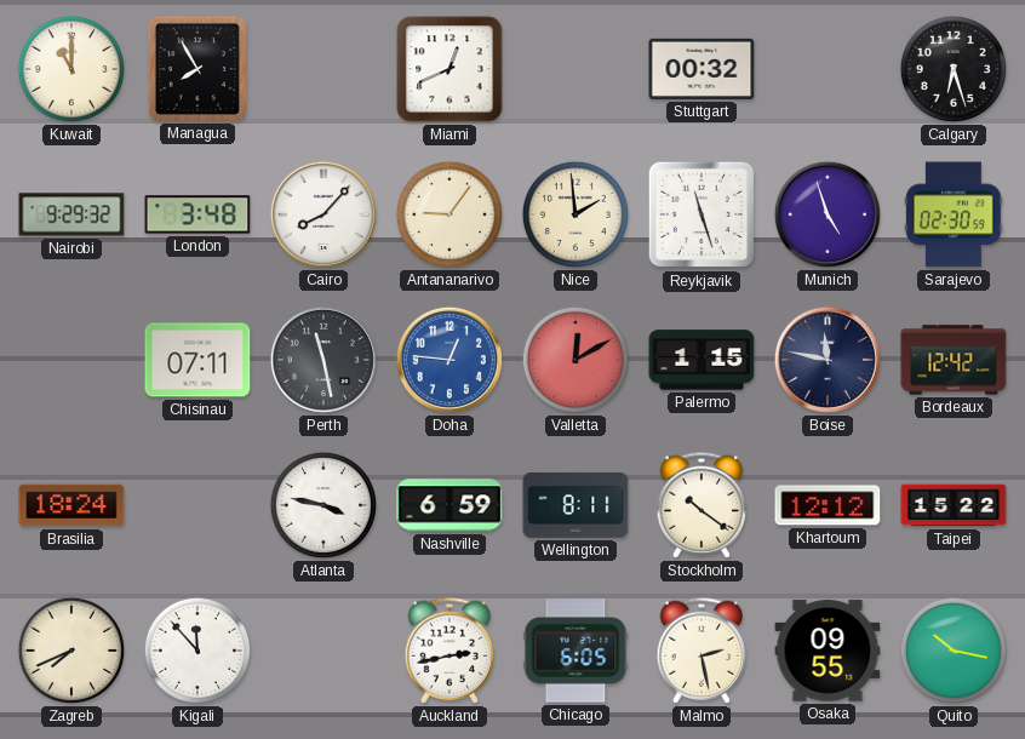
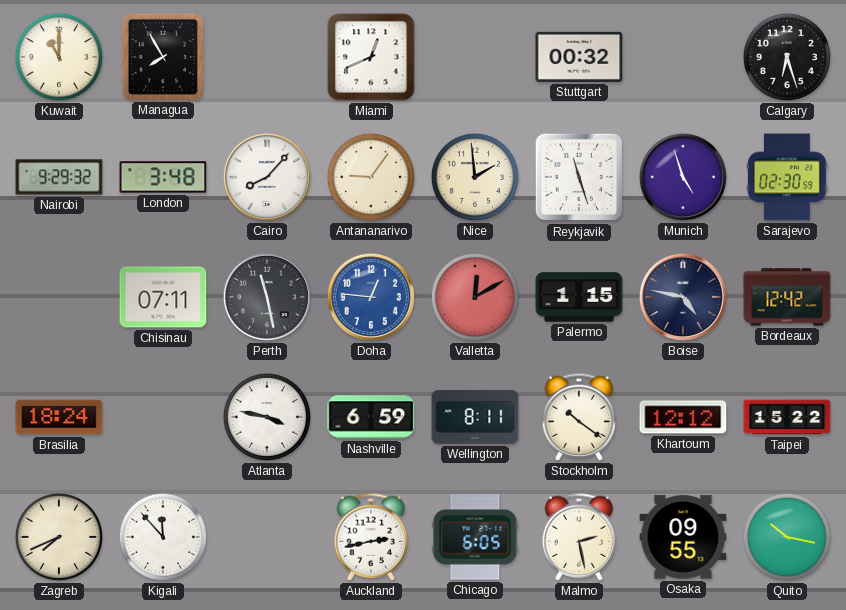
Boise: 11:47 -> 4:47 (683, 297)
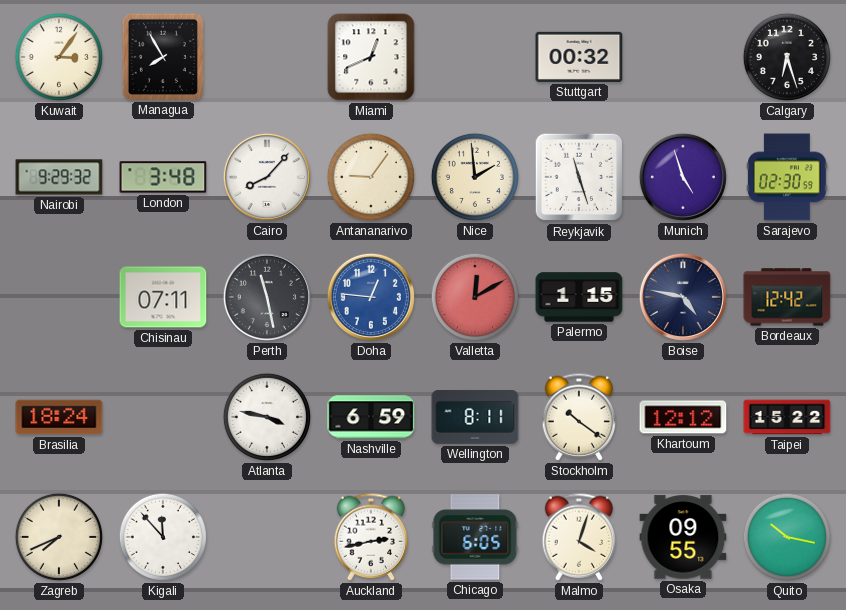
Kuwait: 11:00 -> 3:06 (59, 57)
Malmo: 2:28 -> 4:03 (579, 537)
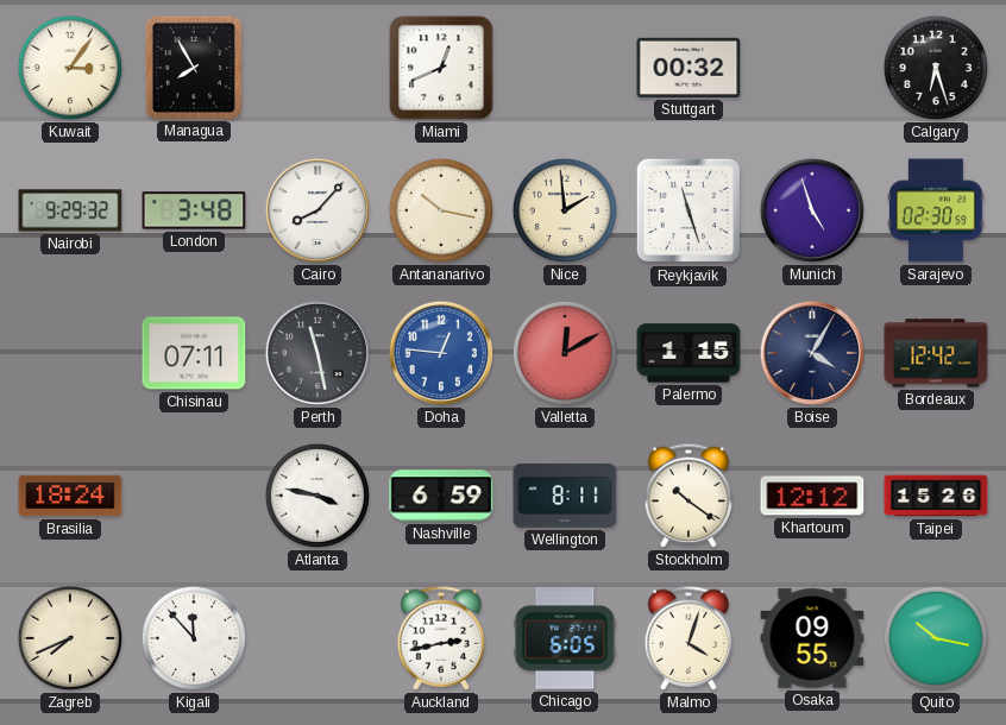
Antananarivo: 9:06 -> 10:17 (441, 210)
Boise: 4:47 -> 4:05 (812, 353)
Taipei: 15:22 -> 15:26 (936, 496)
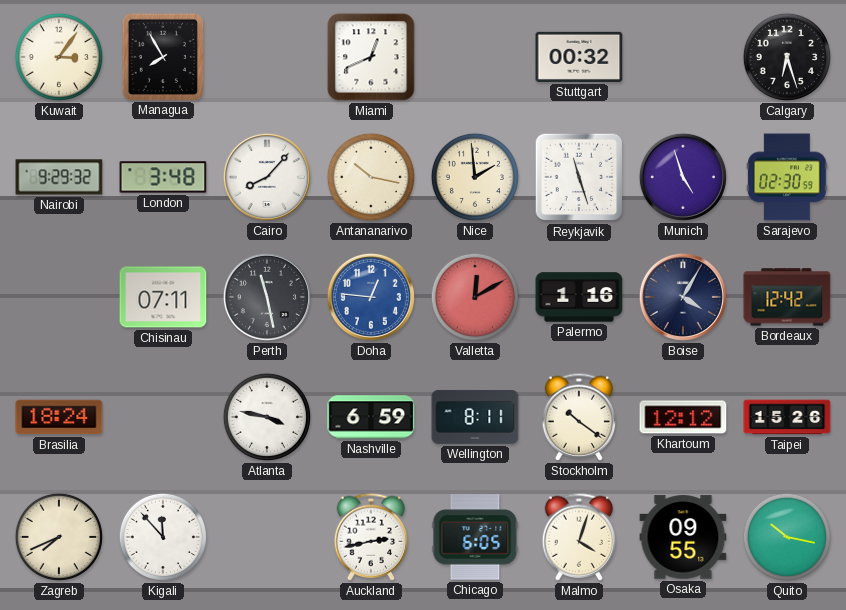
Palermo: 1:15 -> 1:16 (579, 297)
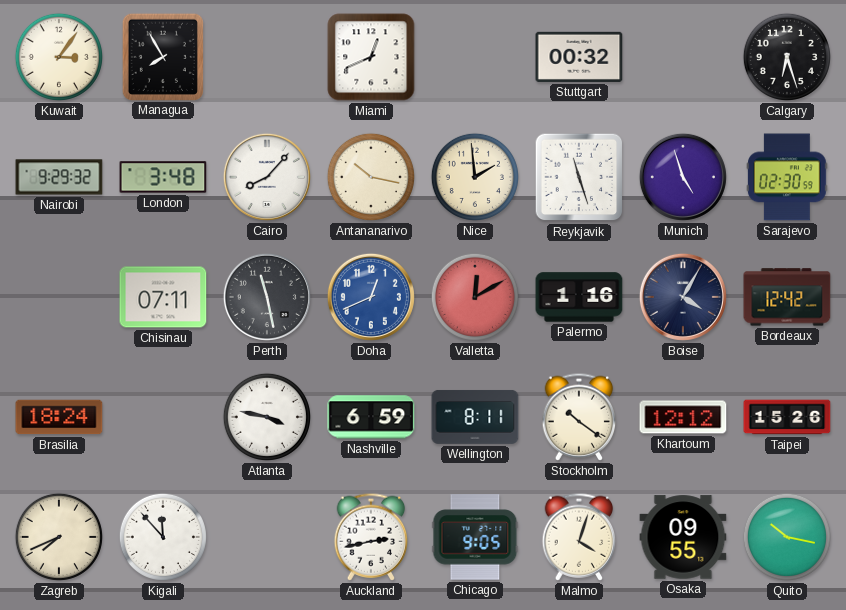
Doha: 12:46 -> 12:41 (371, 297)
Chicago: 6:05 -> 9:05 (475, 537)
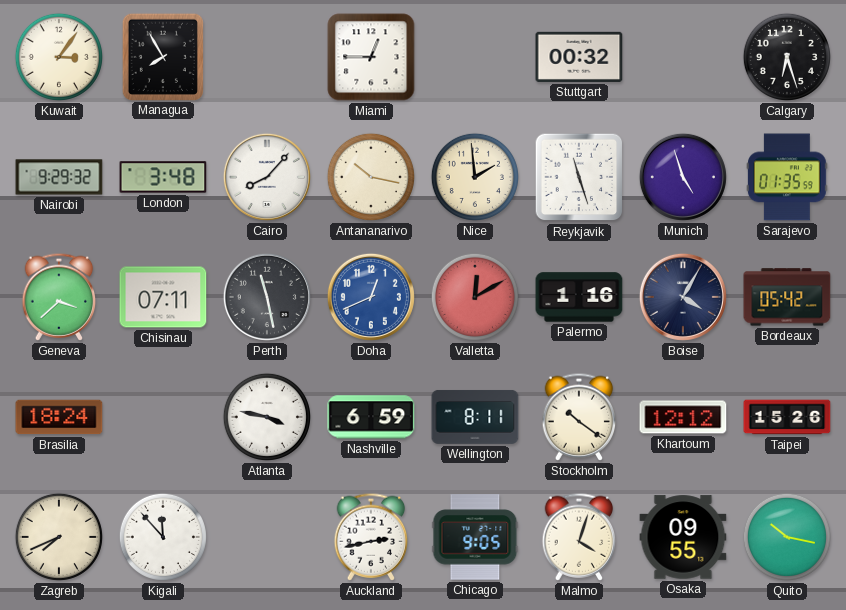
Miami: 12:41 -> 12:45 (371, 57)
Sarajevo: 02:30 -> 01:35 (788, 177)
Geneva: none -> 3:38 (59, 297)
Bordeaux: 12:42 -> 05:42 (787, 297)
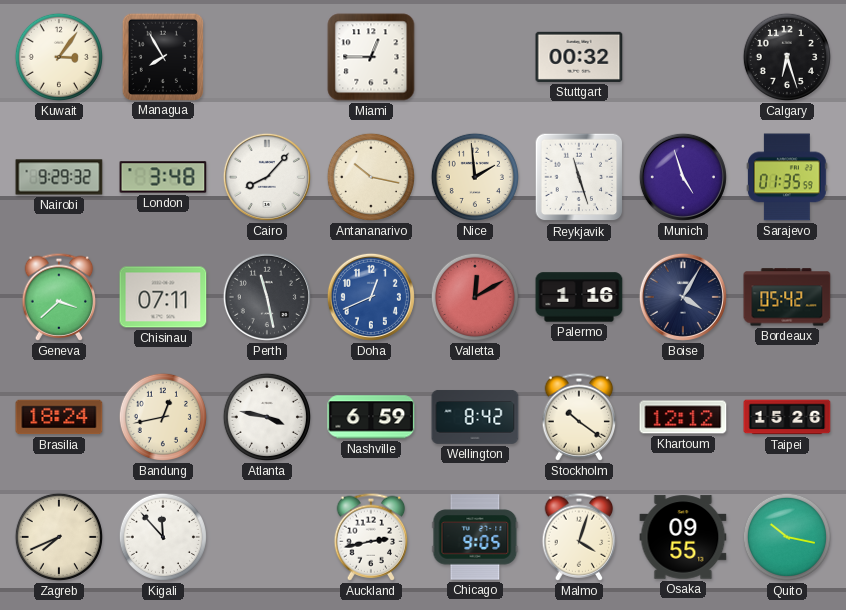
Bandung: none -> 12:43 (163, 417)
Wellington: 8:11 -> 8:42 (475, 417)
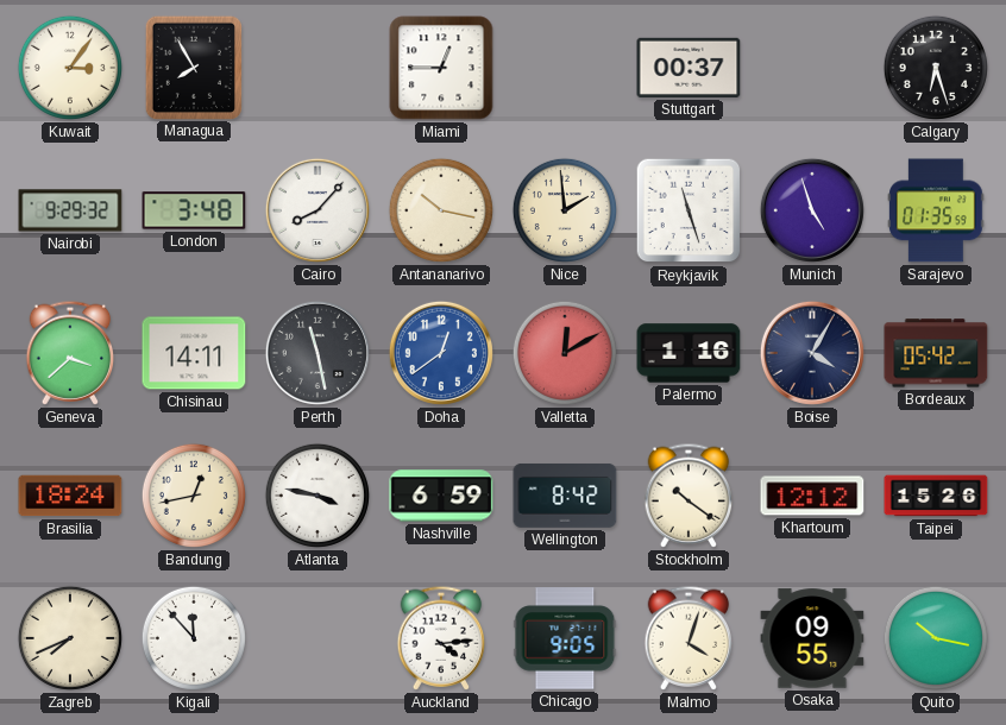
Stuttgart: 00:32 -> 00:37 (689, 68)
Chisinau: 07:11 -> 14:11 (194, 353)
Doha: 12:41 -> 12:39 (441, 353)
Auckland: 2:43 -> 4:14 (441, 638)
